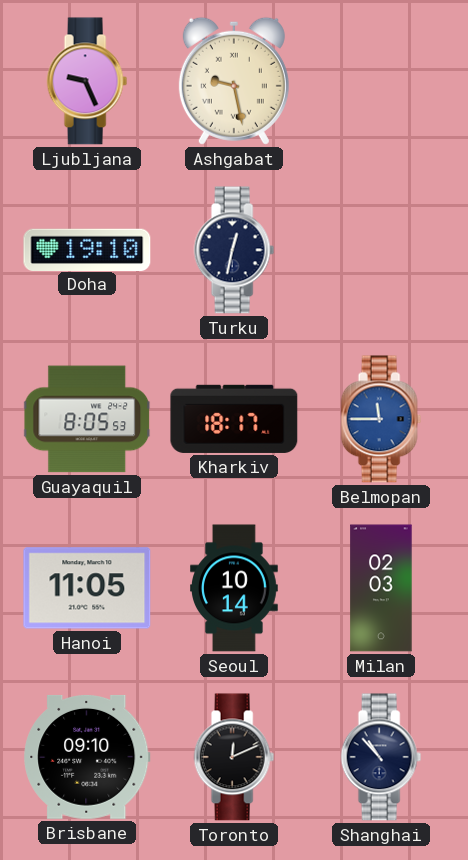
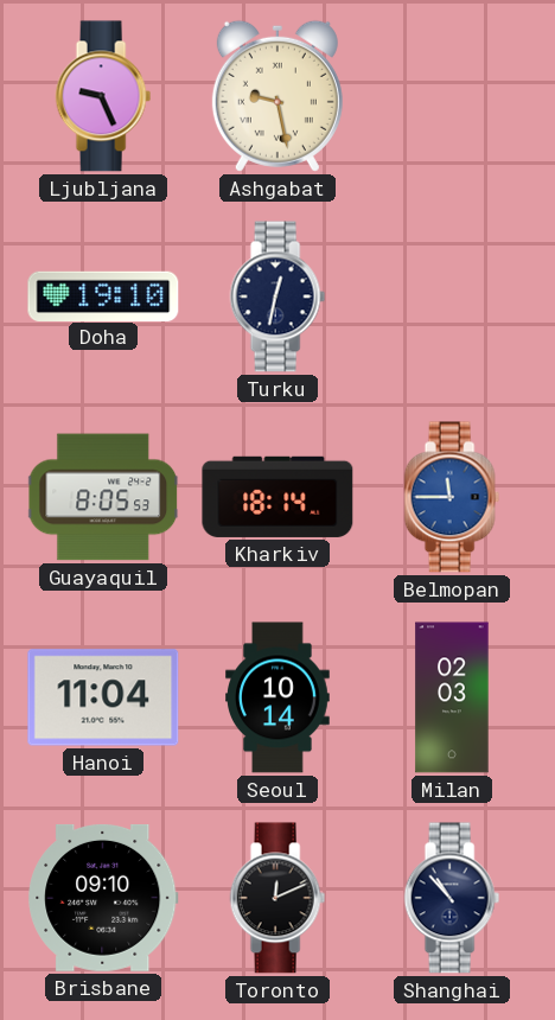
Kharkiv: 18:17 -> 18:14 (277, 497)
Hanoi: 11:05 -> 11:04 (103, 697)
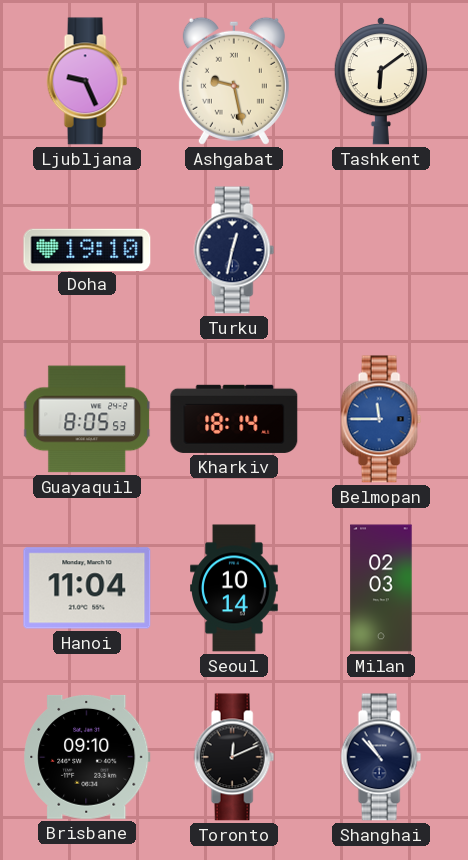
Tashkent: none -> 6:09 (380, 81)
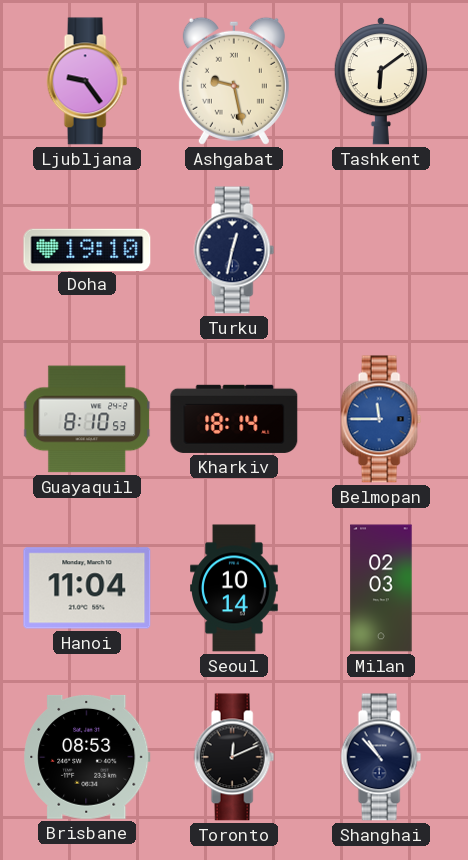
Ljubljana: 9:26 -> 9:24 (87, 81)
Guayaquil: 8:05 -> 8:10 (88, 419)
Brisbane: 09:10 -> 08:53 (87, 757)
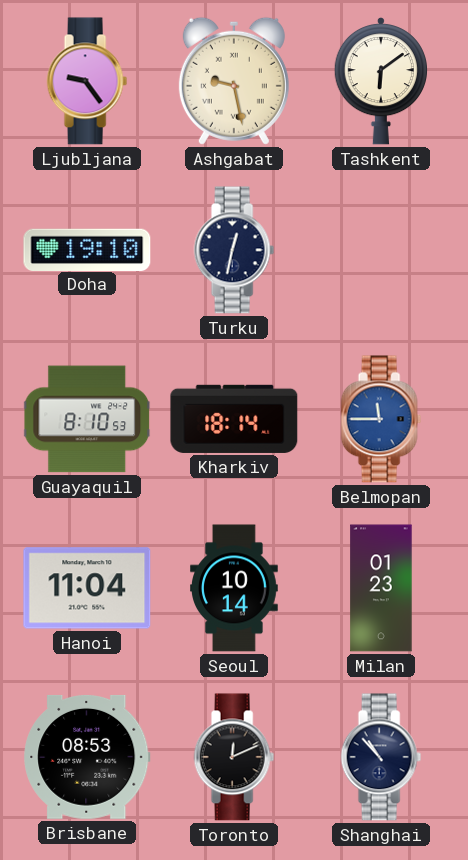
Milan: 02:03 -> 01:23 (381, 588)
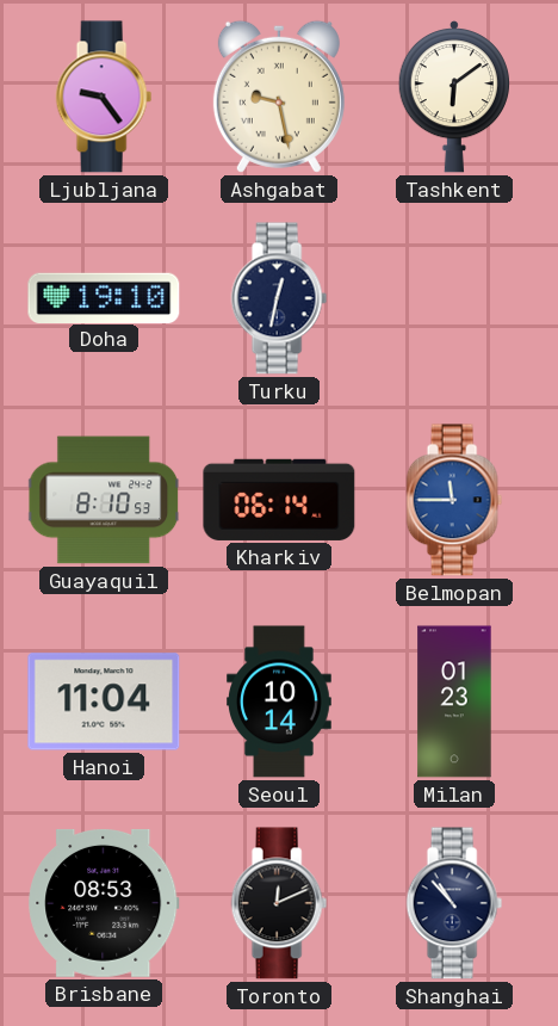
Kharkiv: 18:14 -> 06:14 (279, 500)
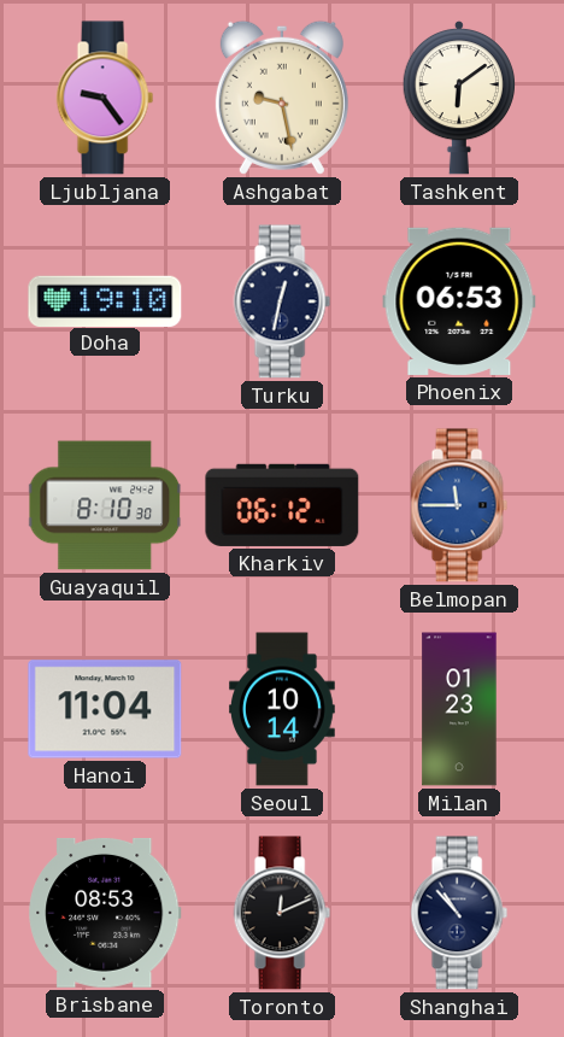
Phoenix: none -> 06:53 (459, 301)
Guayaquil: 8:10:53 -> 8:10:30 (106, 505)
Kharkiv: 06:14 -> 06:12 (282, 505)
